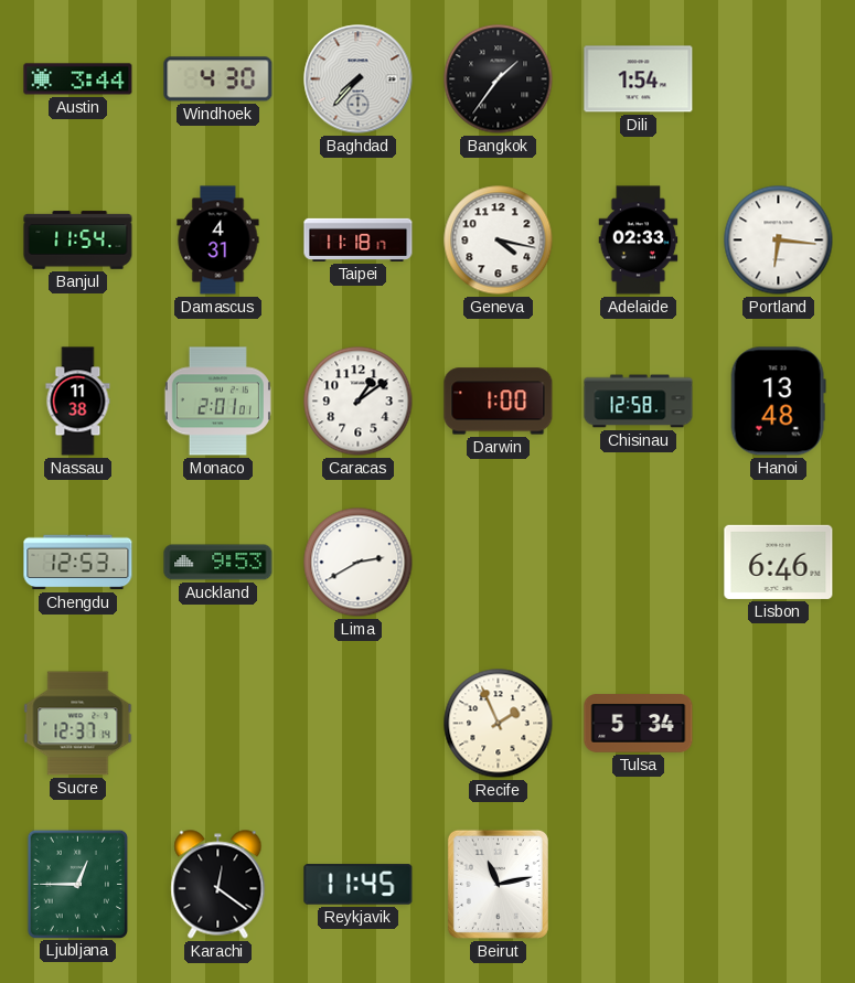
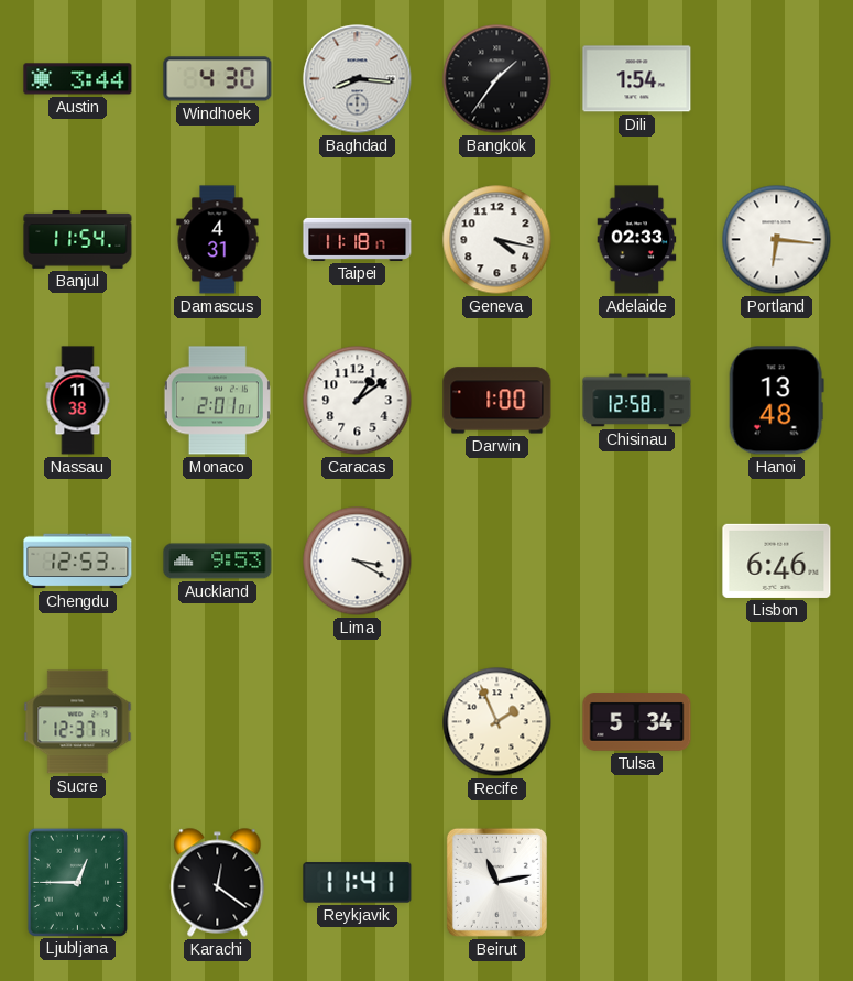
Baghdad: 7:37 -> 8:16 (358, 79)
Lima: 2:40 -> 3:20 (358, 562)
Reykjavik: 11:45 -> 11:41 (358, 883)
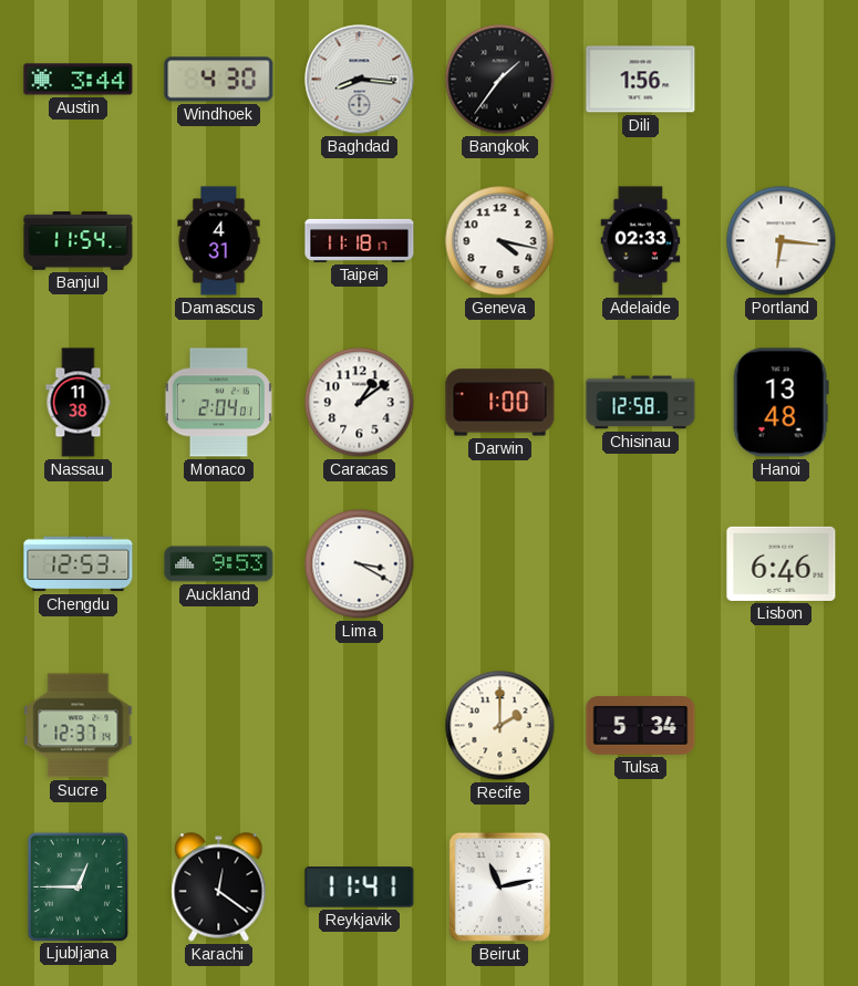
Dili: 1:54 -> 1:56 (641, 80)
Monaco: 2:01 -> 2:04 (218, 403)
Recife: 1:56 -> 2:00 (500, 726)
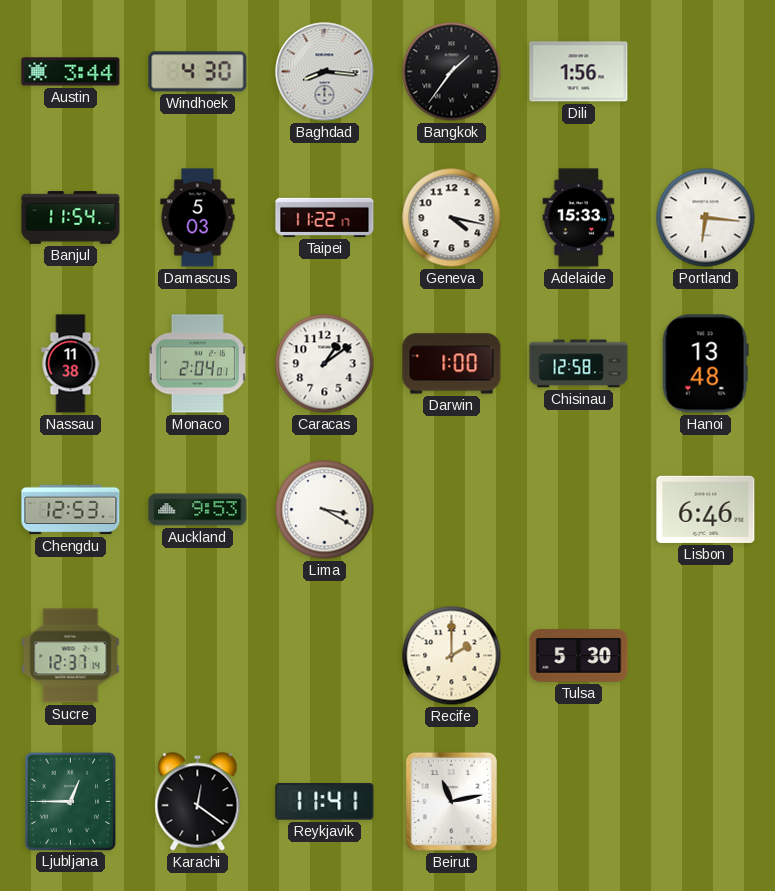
Damascus: 4:31 -> 5:03 (198, 218)
Taipei: 11:18 -> 11:22 (325, 217)
Adelaide: 02:33 -> 15:33 (579, 218)
Tulsa: 5:34 -> 5:30 (579, 656)
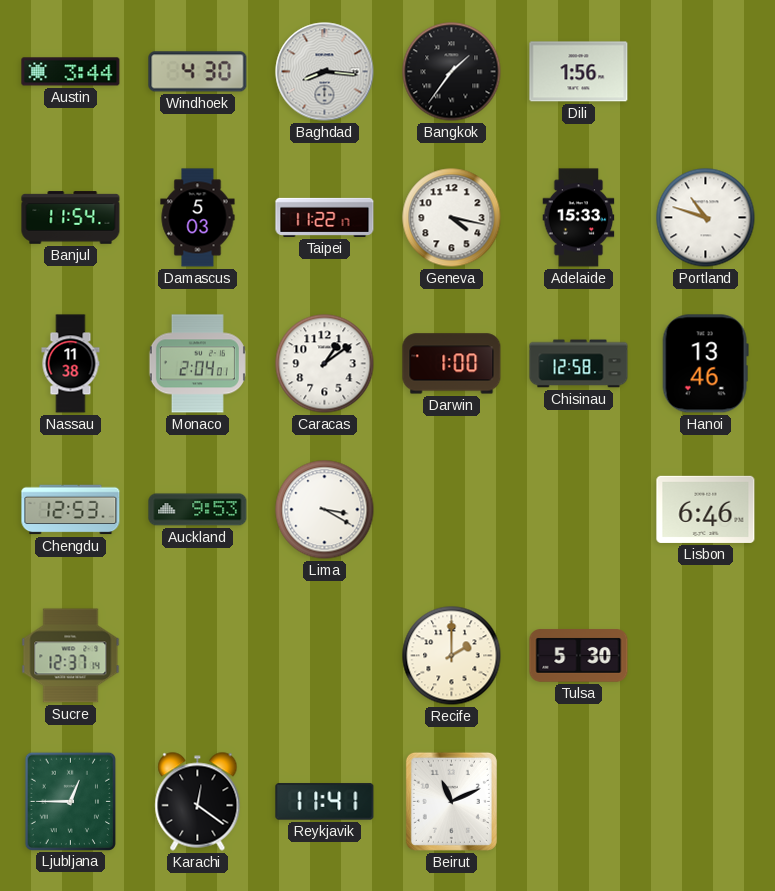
Portland: 6:16 -> 10:48 (706, 218)
Hanoi: 13:48 -> 13:46 (705, 364)
Beirut: 11:13 -> 11:11 (451, 801)
